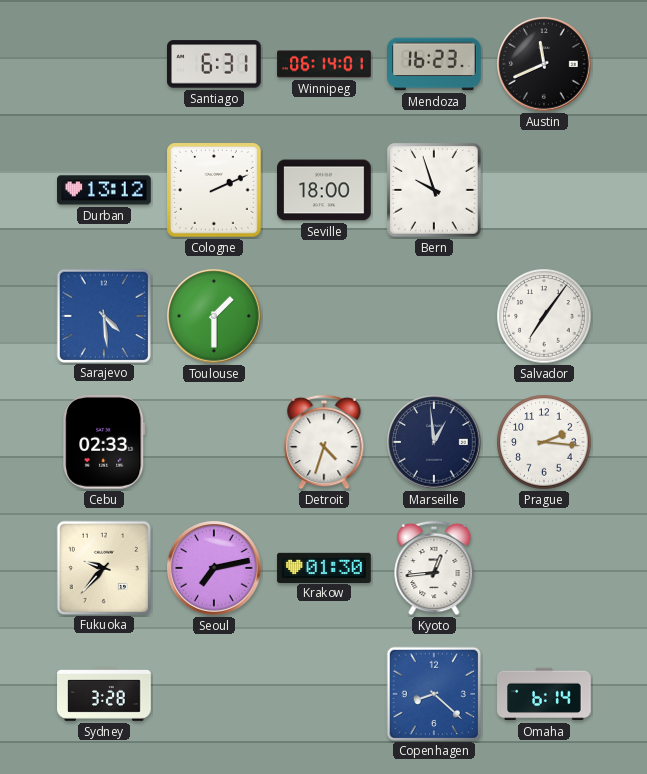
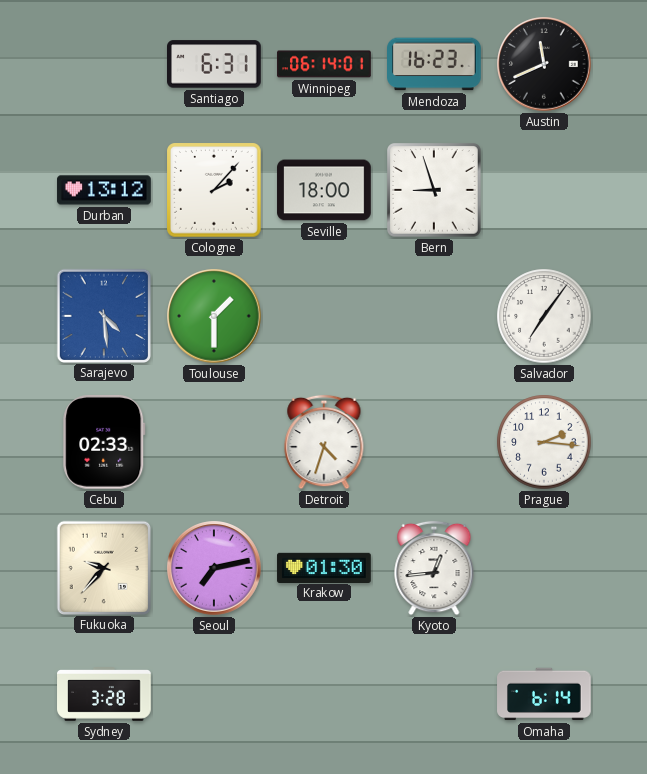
Cologne: 2:11 -> 2:07 (215, 191)
Bern: 9:57 -> 8:57 (435, 191)
Marseille: 12:59 -> none (434, 442)
Copenhagen: 8:22 -> none (433, 693)
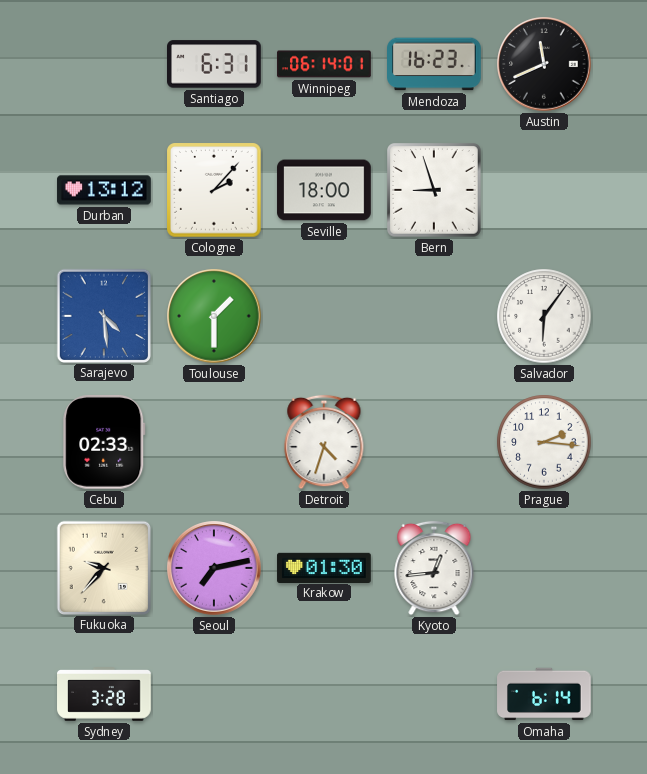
Salvador: 7:06 -> 6:06 (544, 316)
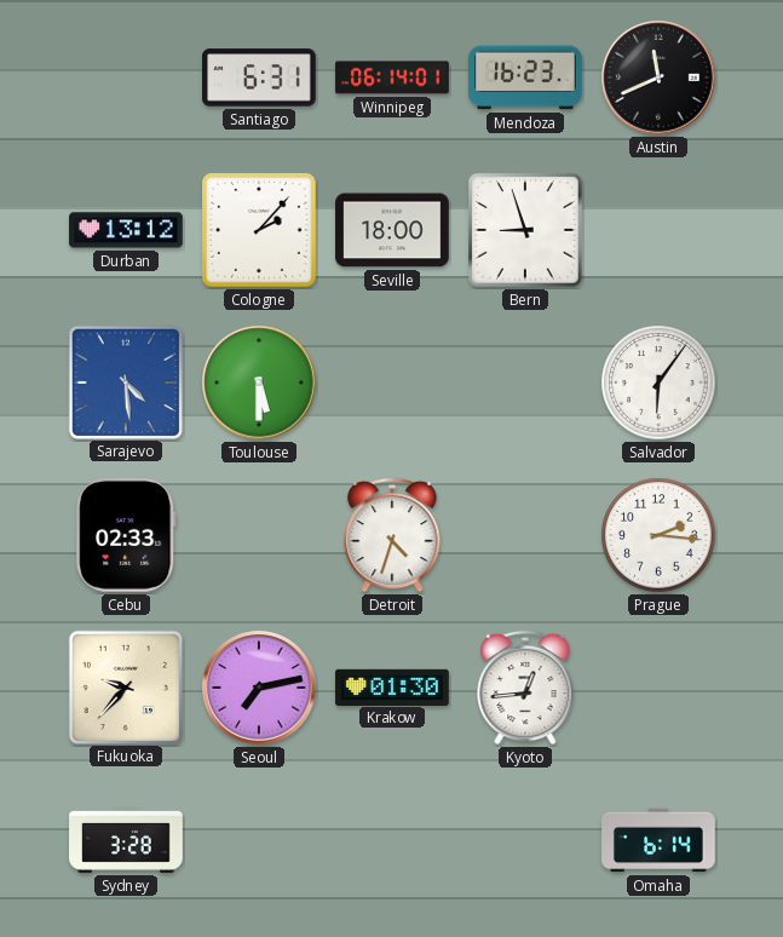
Toulouse: 1:30 -> 5:30 (259, 383)
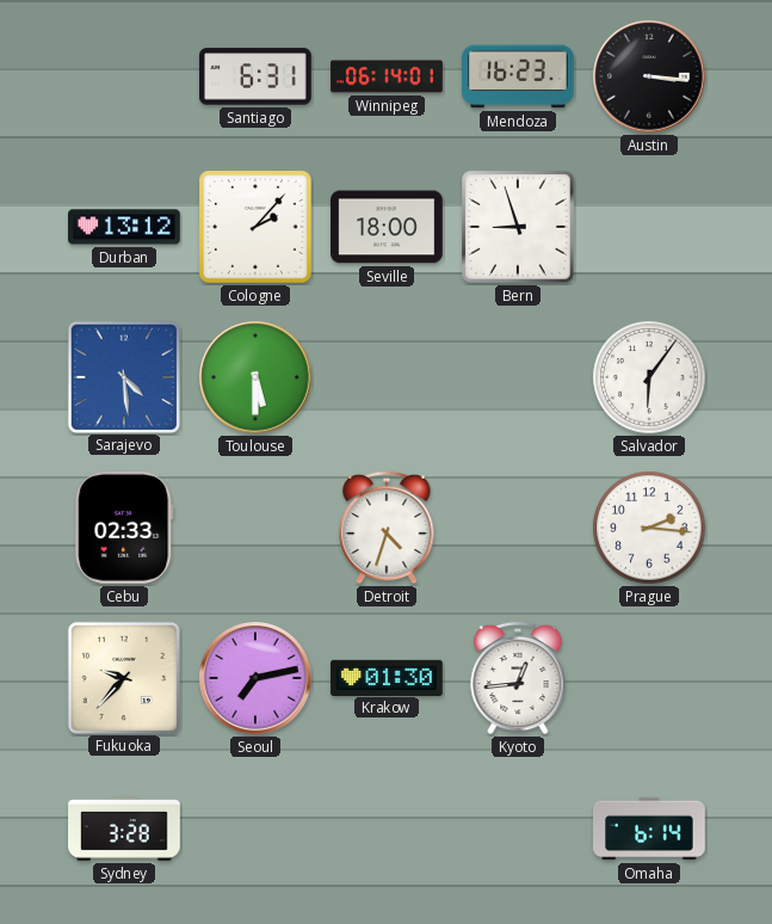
Austin: 11:41 -> 3:16 (649, 76)
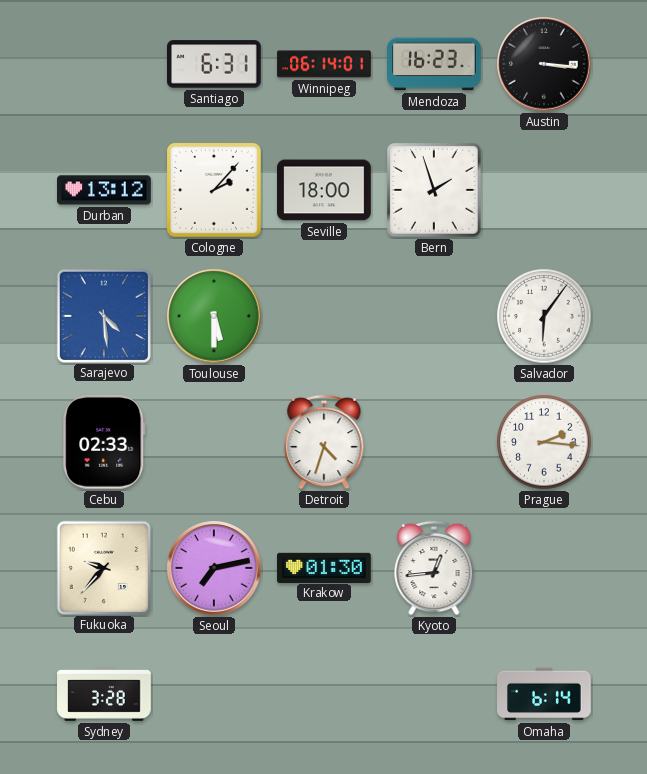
Bern: 8:57 -> 1:57 (435, 191)
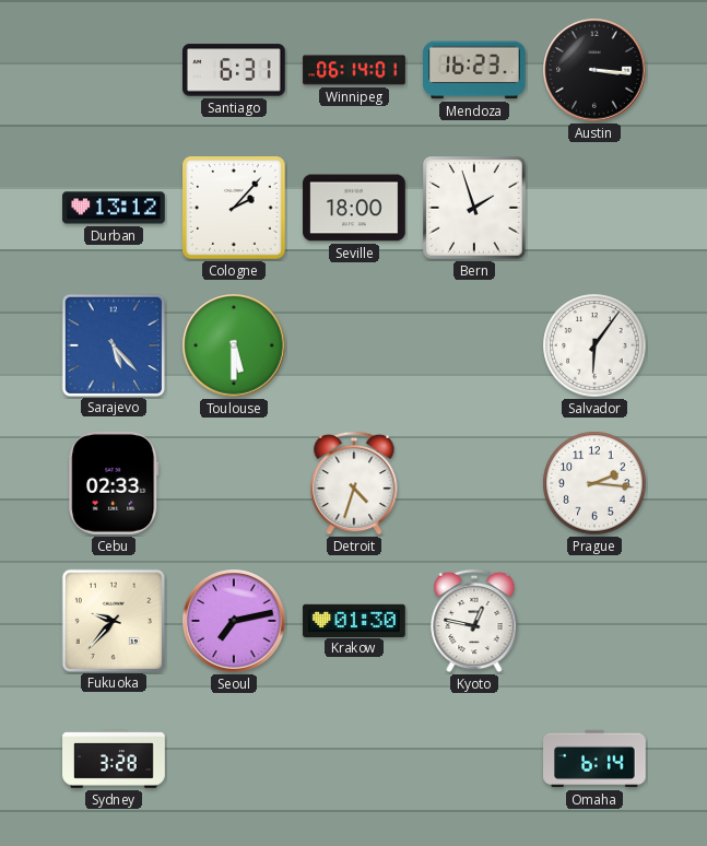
Sarajevo: 4:29 -> 5:23 (113, 344)
Kyoto: 12:44 -> 12:47 (474, 621)
